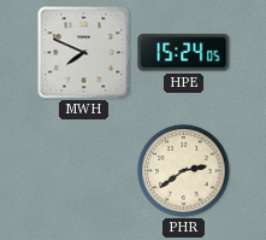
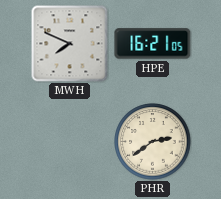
HPE: 15:24 -> 16:21 (153, 44)
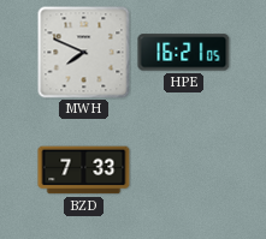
BZD: none -> 7:33 (84, 171)
PHR: 2:39 -> none (153, 142)
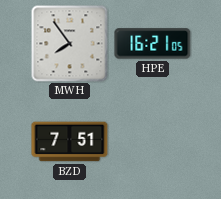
MWH: 7:49 -> 7:54 (70, 44)
BZD: 7:33 -> 7:51 (70, 142)
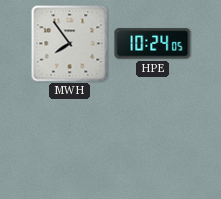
HPE: 16:21 -> 10:24 (153, 44)
BZD: 7:51 -> none (70, 142)
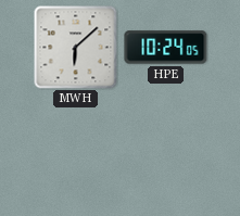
MWH: 7:54 -> 6:08 (76, 48)
